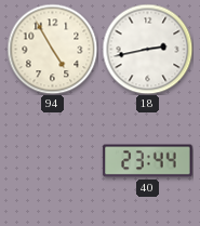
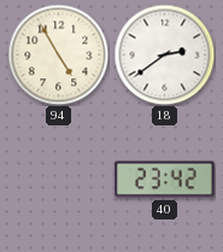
18: 2:43 -> 2:39 (164, 54)
40: 23:44 -> 23:42 (165, 180)
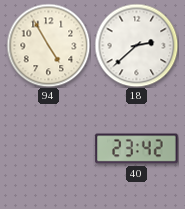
18: 2:39 -> 2:38 (136, 45)
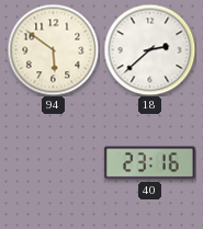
94: 4:55 -> 5:51 (53, 49)
40: 23:42 -> 23:16 (150, 163)
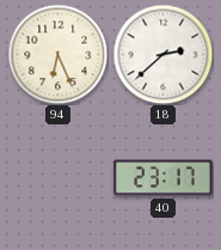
94: 5:51 -> 6:26 (57, 54)
40: 23:16 -> 23:17 (164, 178)
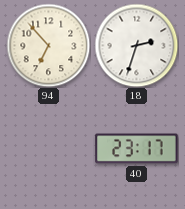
94: 6:26 -> 6:53 (48, 45)
18: 2:38 -> 2:33 (136, 45)
